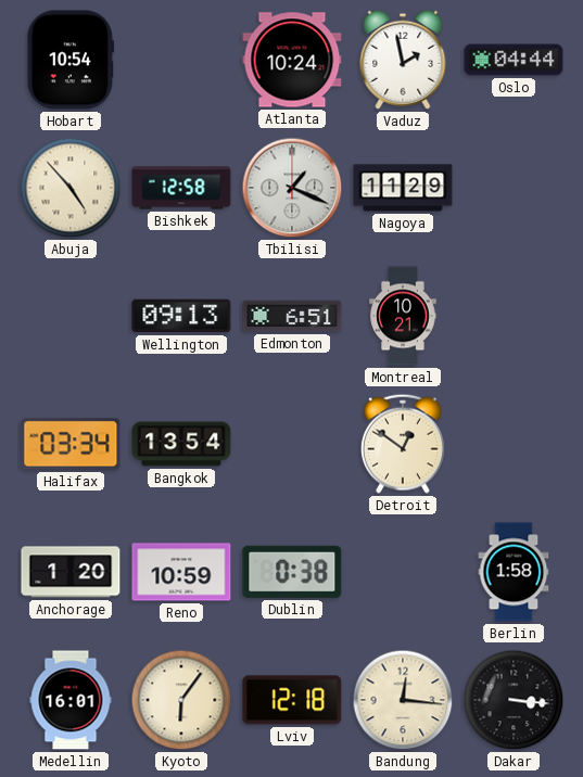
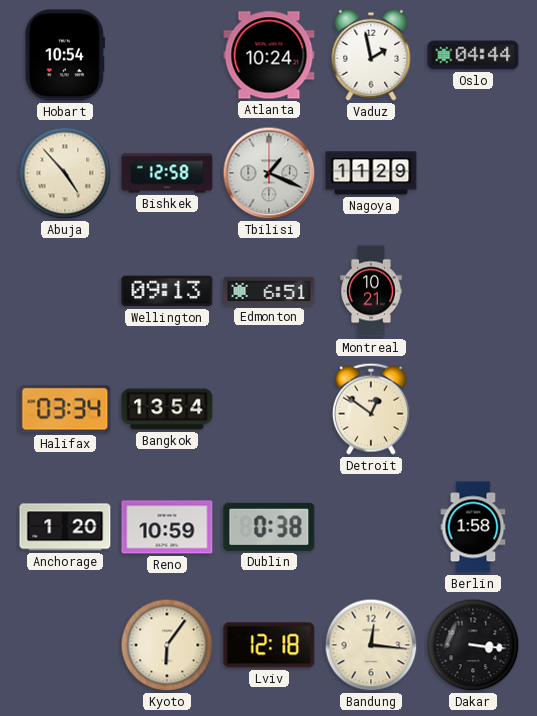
Medellin: 16:01 -> none (71, 700)
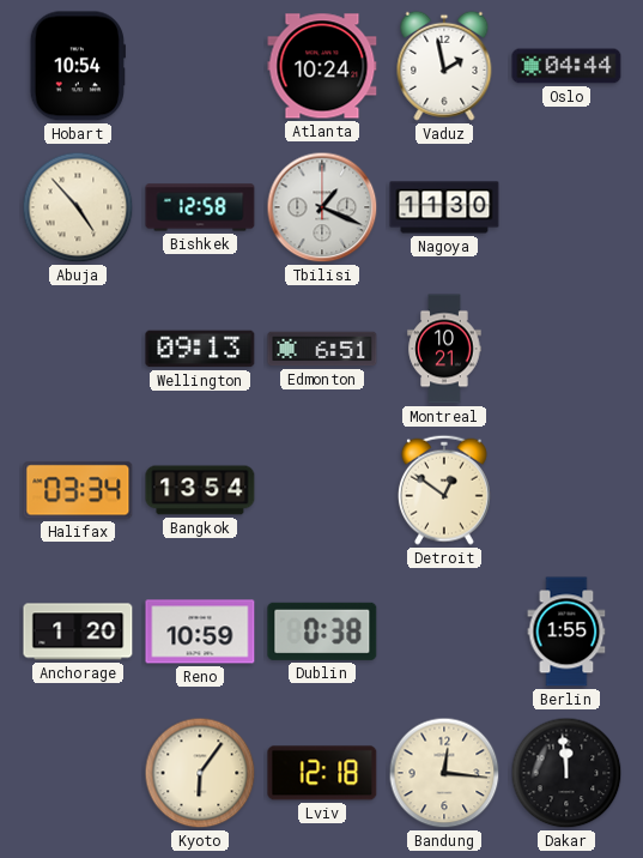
Nagoya: 11:29 -> 11:30 (444, 207)
Berlin: 1:58 -> 1:55 (566, 632)
Dakar: 3:16 -> 11:59 (566, 773)
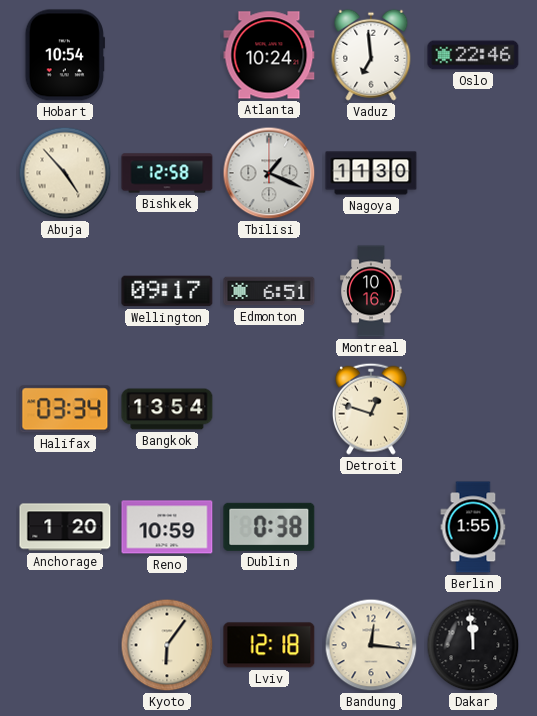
Vaduz: 1:58 -> 6:59 (371, 55)
Oslo: 04:44 -> 22:46 (473, 55)
Wellington: 09:13 -> 09:17 (167, 291)
Montreal: 10:21 -> 10:16 (371, 291)
Detroit: 12:51 -> 12:48 (371, 409)
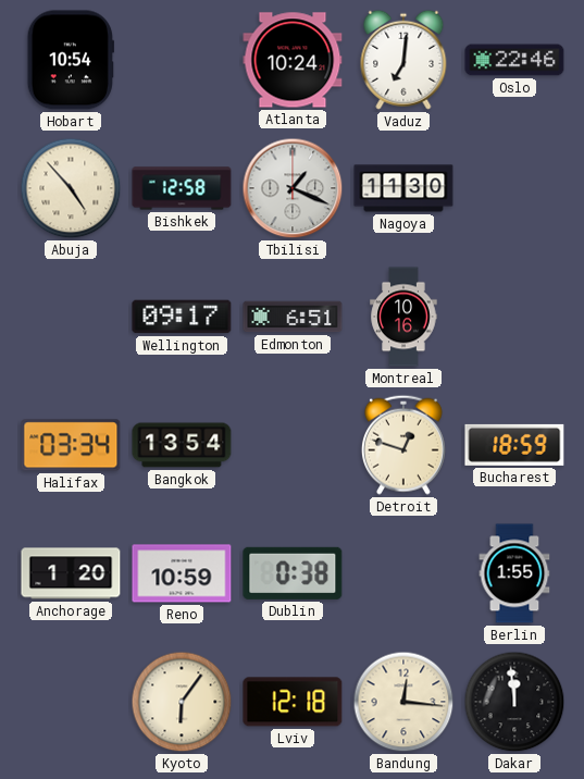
Vaduz: 6:59 -> 7:01 (403, 60)
Bucharest: none -> 18:59 (514, 445)
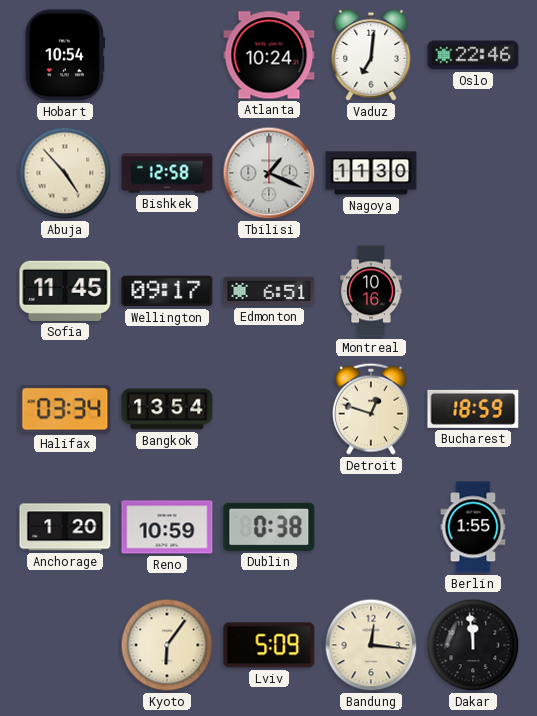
Sofia: none -> 11:45 (65, 291)
Lviv: 12:18 -> 5:09 (269, 645)
